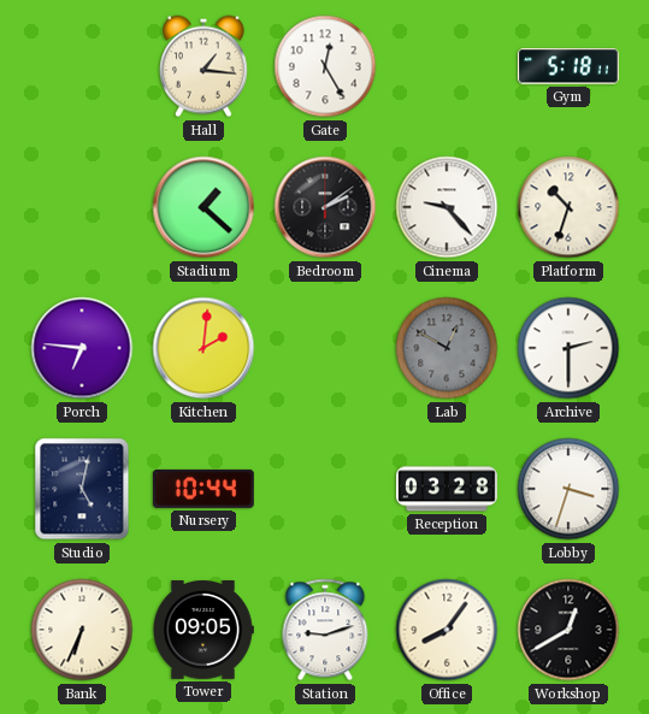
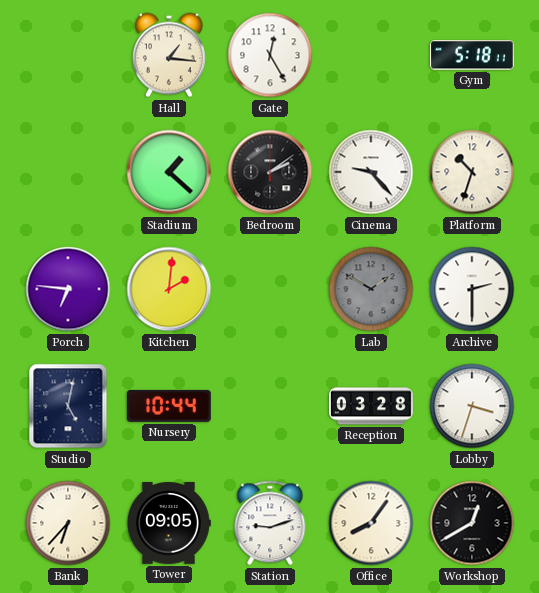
Lab: 12:50 -> 1:50 (371, 289)
Bank: 6:34 -> 6:37 (68, 523)
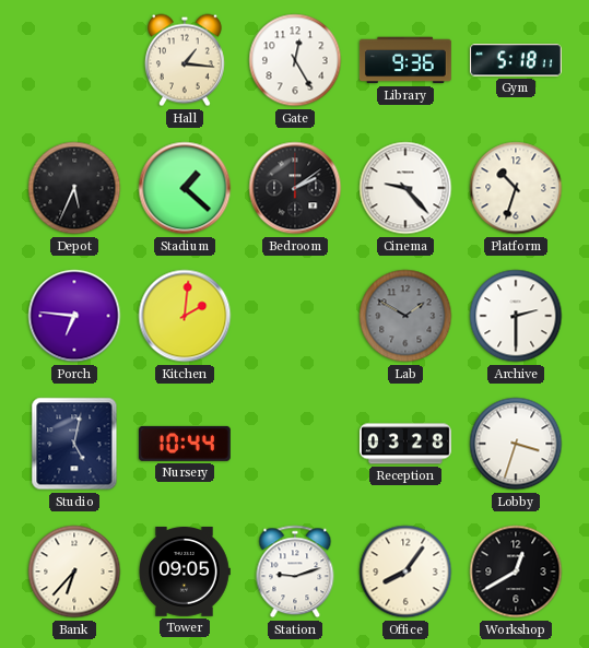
Library: none -> 9:36 (405, 60)
Depot: none -> 5:34 (74, 188)
